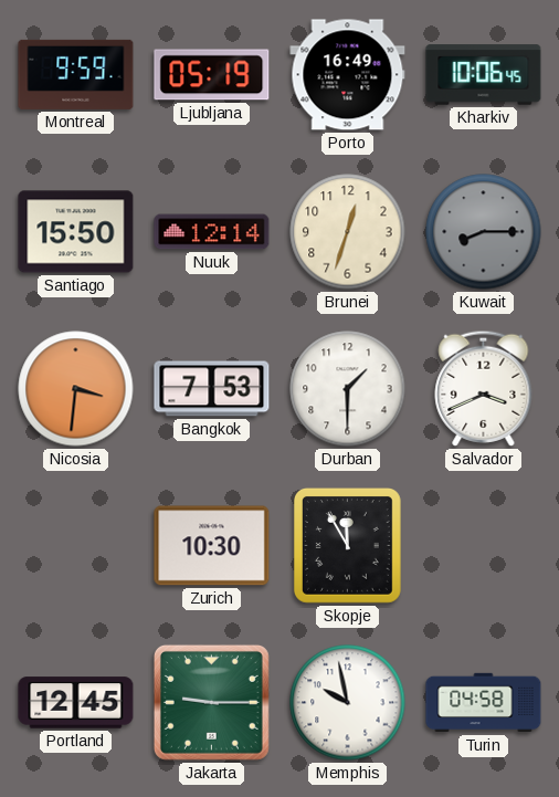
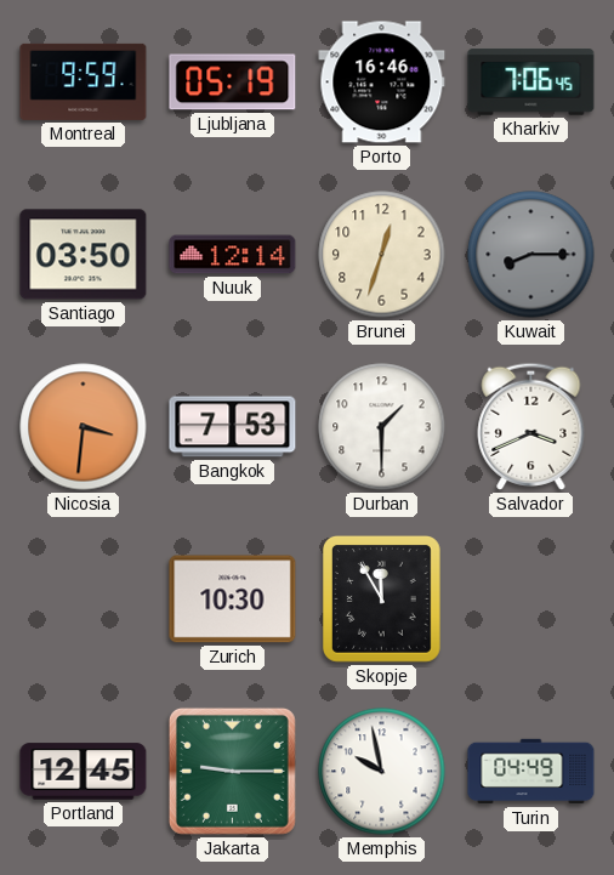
Porto: 16:49 -> 16:46 (382, 83)
Kharkiv: 10:06 -> 7:06 (531, 83)
Santiago: 15:50 -> 03:50 (84, 255)
Turin: 04:58 -> 04:49 (531, 772)
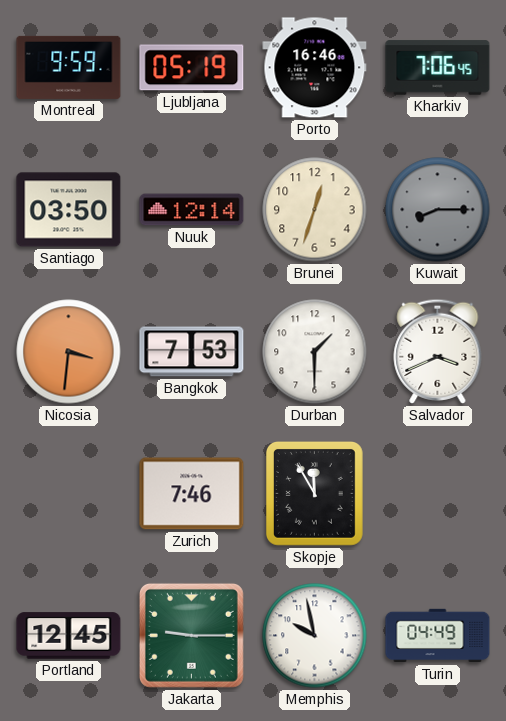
Zurich: 10:30 -> 7:46 (192, 494)
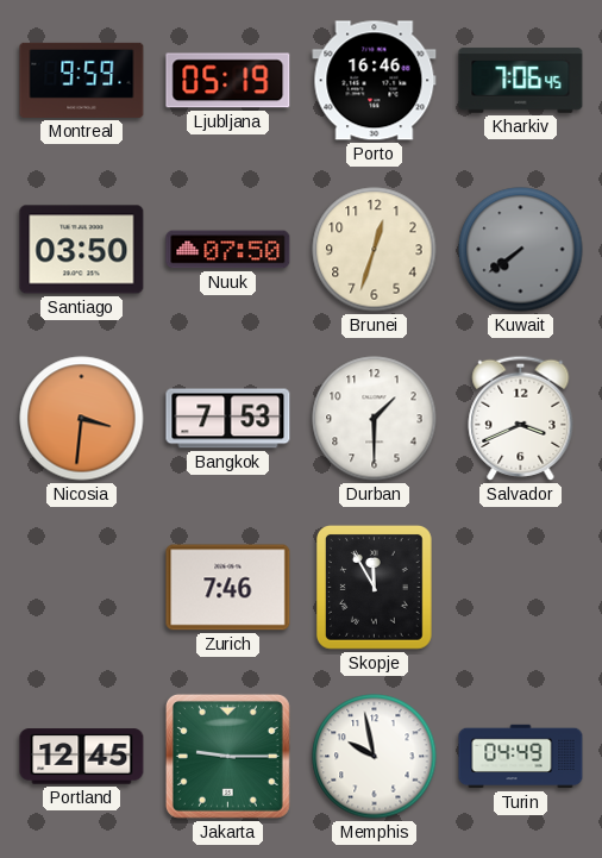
Nuuk: 12:14 -> 07:50 (228, 250)
Kuwait: 8:15 -> 7:39 (521, 250)
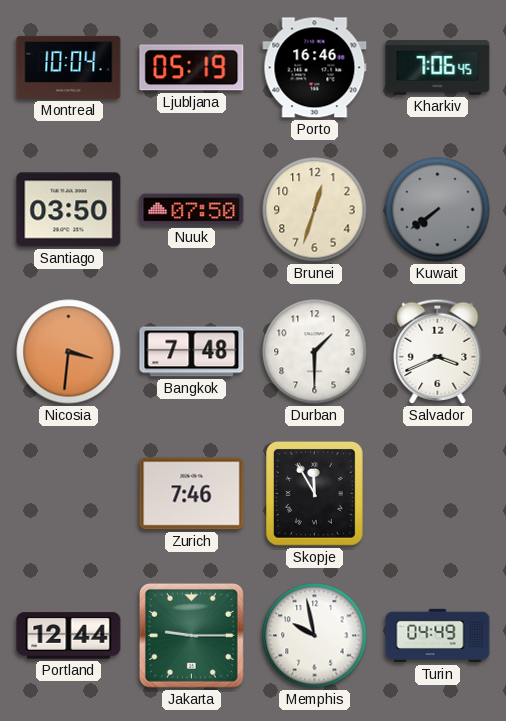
Montreal: 9:59 -> 10:04 (69, 67)
Bangkok: 7:53 -> 7:48 (192, 352)
Portland: 12:45 -> 12:44 (69, 636)
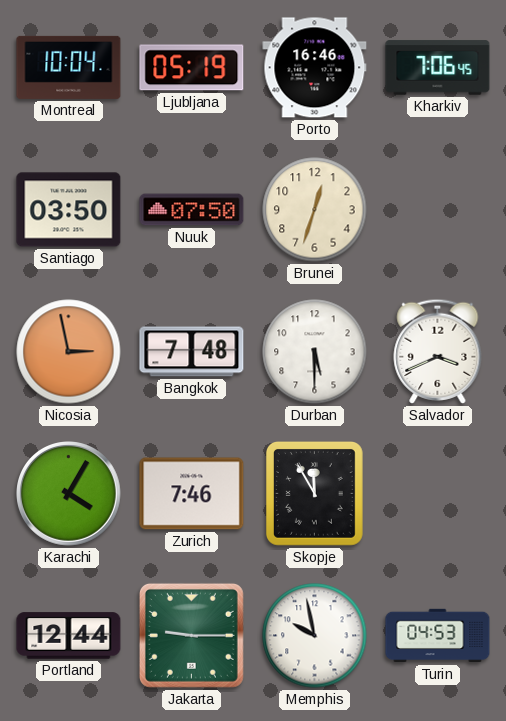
Kuwait: 7:39 -> none (438, 210)
Nicosia: 3:31 -> 2:58 (69, 352)
Durban: 1:30 -> 5:30 (315, 352)
Karachi: none -> 4:05 (69, 494)
Turin: 04:49 -> 04:53 (438, 636)
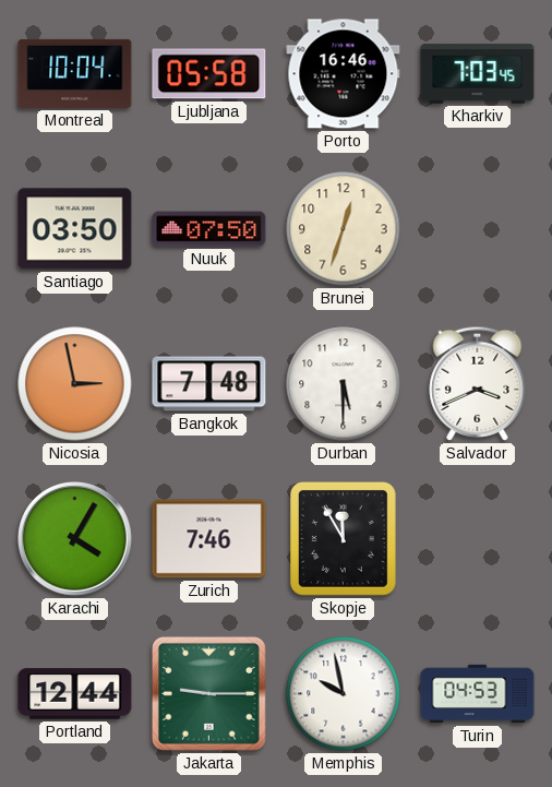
Ljubljana: 05:19 -> 05:58 (209, 74)
Kharkiv: 7:06 -> 7:03 (478, 74)
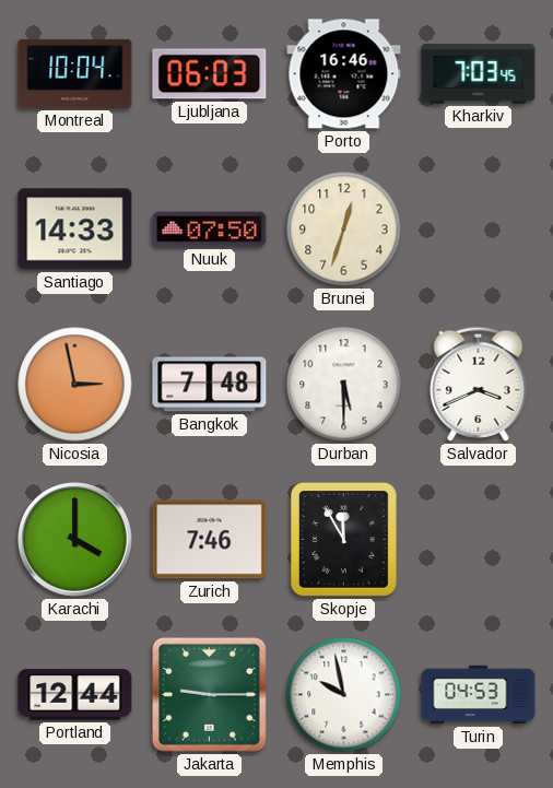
Ljubljana: 05:58 -> 06:03 (210, 74)
Santiago: 03:50 -> 14:33 (75, 230)
Karachi: 4:05 -> 4:00 (75, 540)
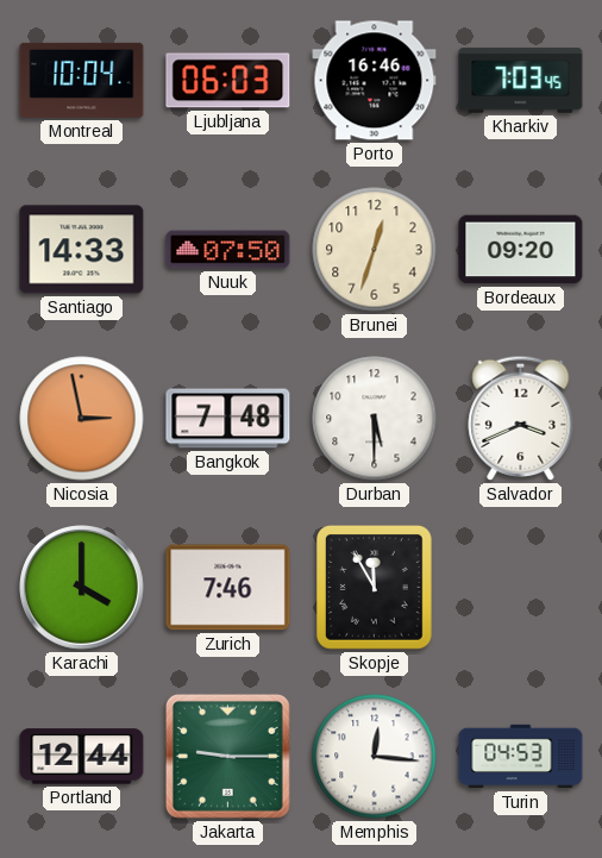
Bordeaux: none -> 09:20 (521, 250)
Memphis: 9:58 -> 12:16 (375, 757)
